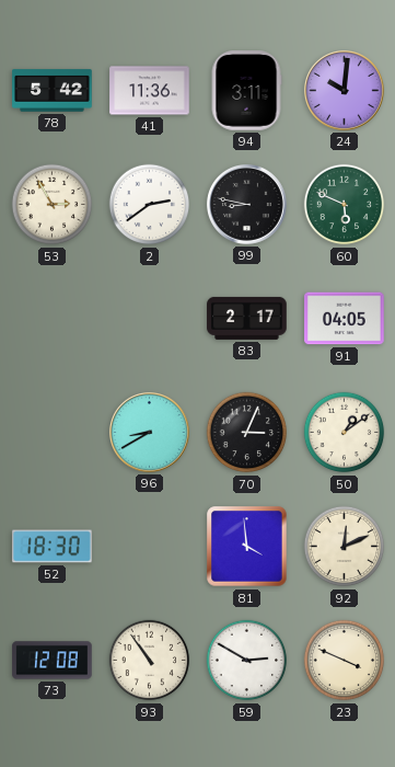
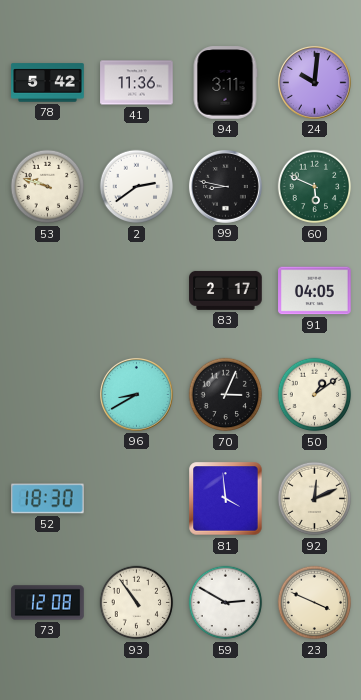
53: 2:55 -> 9:48 (48, 187)
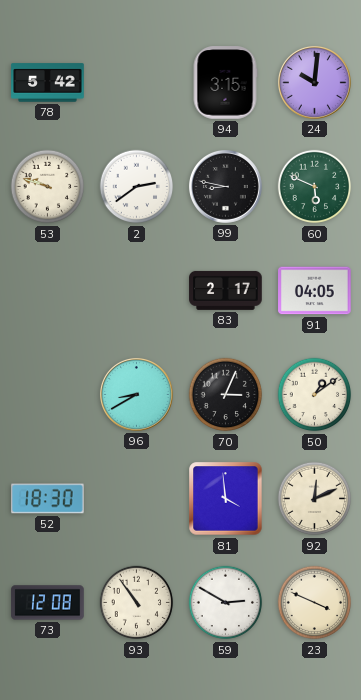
41: 11:36 -> none (137, 83)
94: 3:11 -> 3:15 (225, 83)
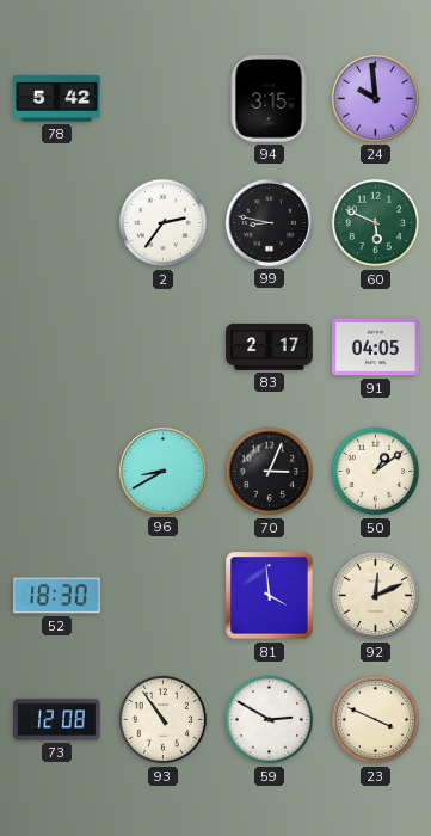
24: 10:01 -> 9:59 (375, 98)
53: 9:48 -> none (48, 187)
2: 2:39 -> 2:36 (164, 223)
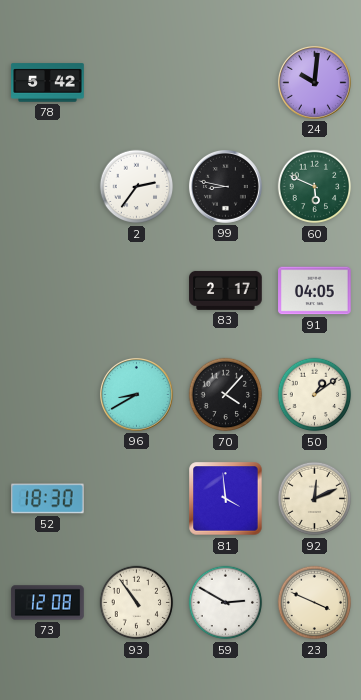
94: 3:15 -> none (269, 99)
24: 9:59 -> 10:01 (314, 82)
70: 3:04 -> 4:07 (226, 395)
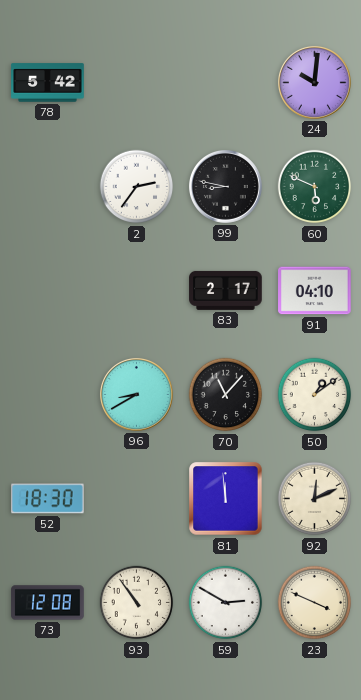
91: 04:05 -> 04:10 (315, 291)
70: 4:07 -> 11:07 (226, 395)
81: 3:59 -> 11:59 (226, 499)
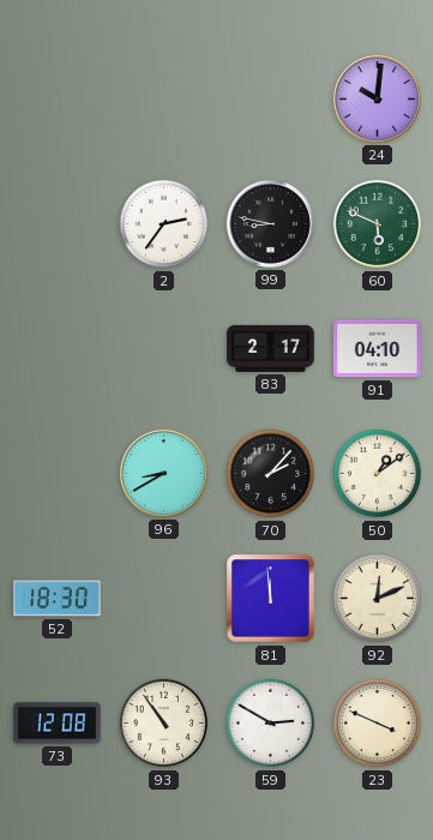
78: 5:42 -> none (48, 83)
70: 11:07 -> 2:07 (271, 474)
